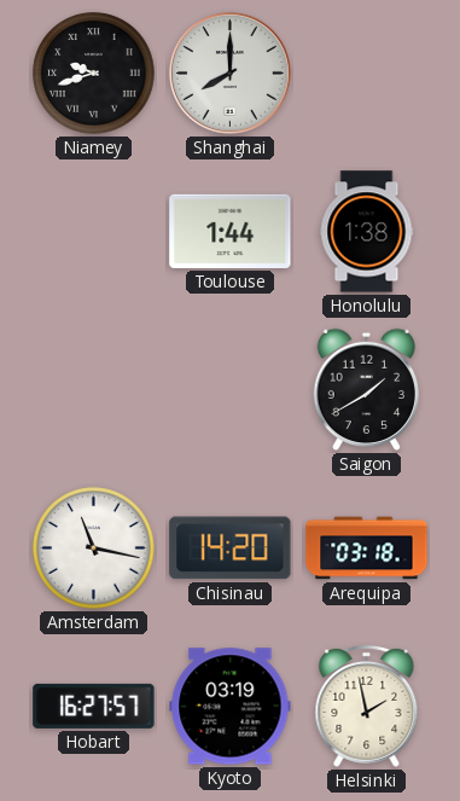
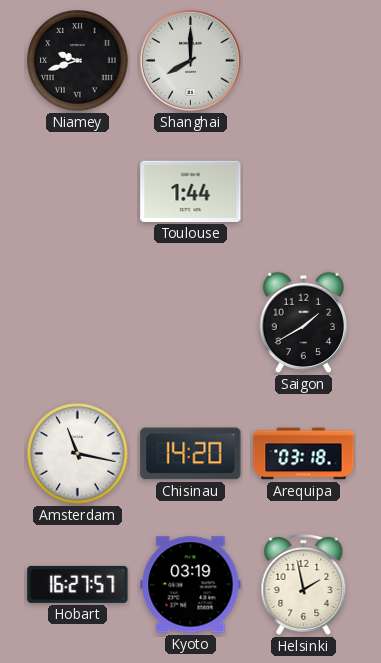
Honolulu: 1:38 -> none (367, 232)
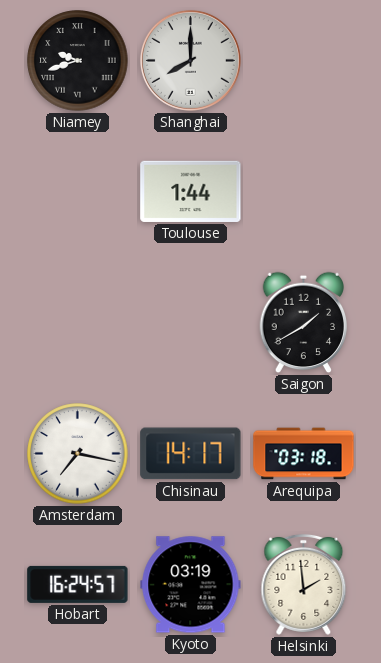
Amsterdam: 11:17 -> 7:17 (78, 454)
Chisinau: 14:20 -> 14:17 (191, 454)
Hobart: 16:27 -> 16:24 (78, 584)
Helsinki: 1:58 -> 1:59 (304, 584)
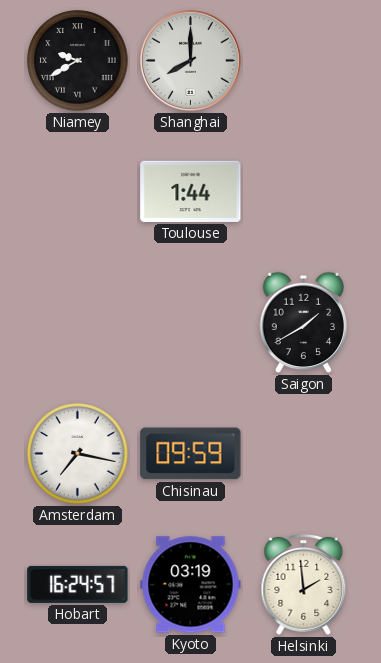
Niamey: 9:42 -> 9:40 (78, 61)
Chisinau: 14:17 -> 09:59 (191, 454)
Arequipa: 03:18 -> none (304, 454)
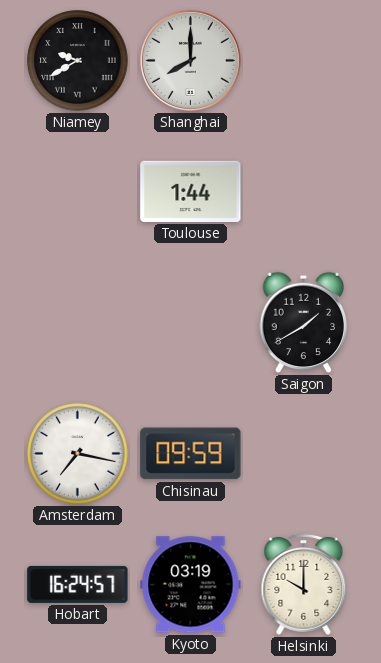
Helsinki: 1:59 -> 10:00 (304, 584)
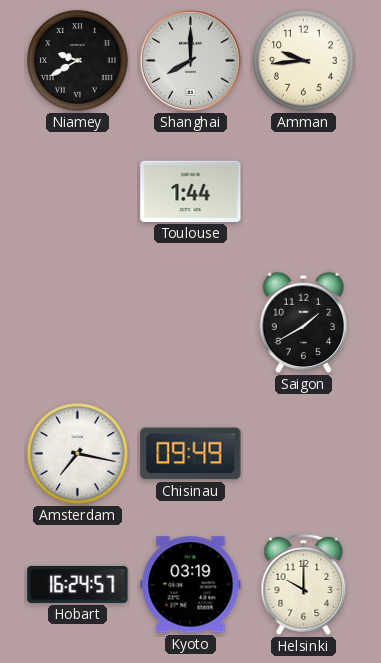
Amman: none -> 9:44 (304, 61)
Chisinau: 09:59 -> 09:49 (191, 454)
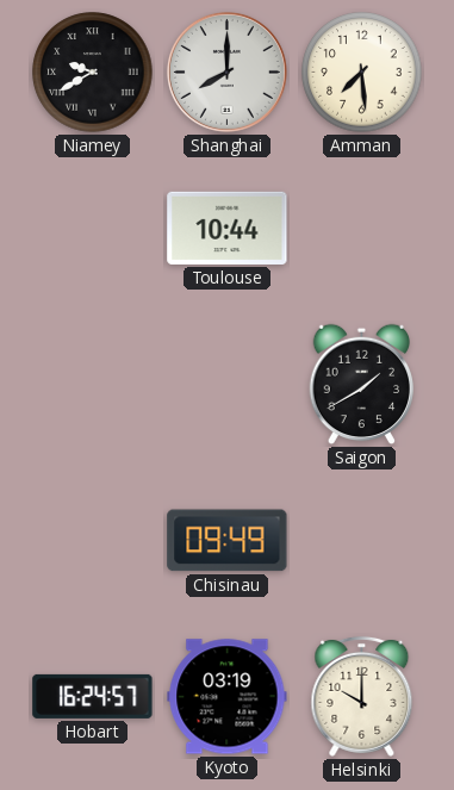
Amman: 9:44 -> 7:29 (362, 73)
Toulouse: 1:44 -> 10:44 (228, 228)
Amsterdam: 7:17 -> none (78, 454)
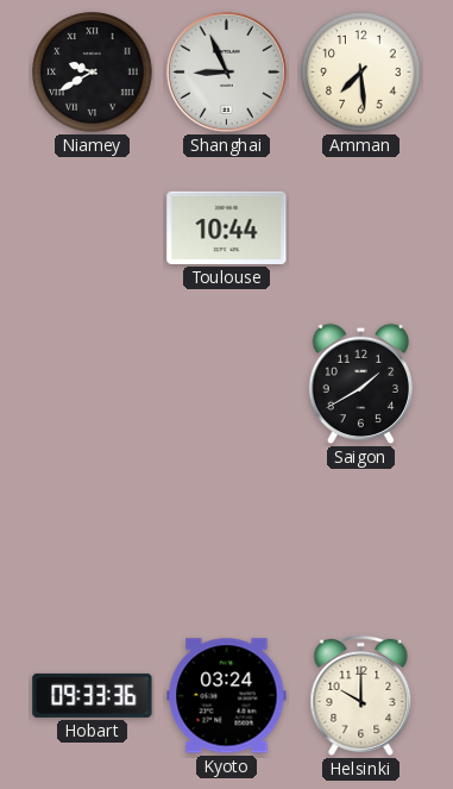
Shanghai: 8:00 -> 8:56 (226, 71)
Chisinau: 09:49 -> none (228, 541)
Hobart: 16:24 -> 09:33 (93, 695)
Kyoto: 03:19 -> 03:24 (227, 696)
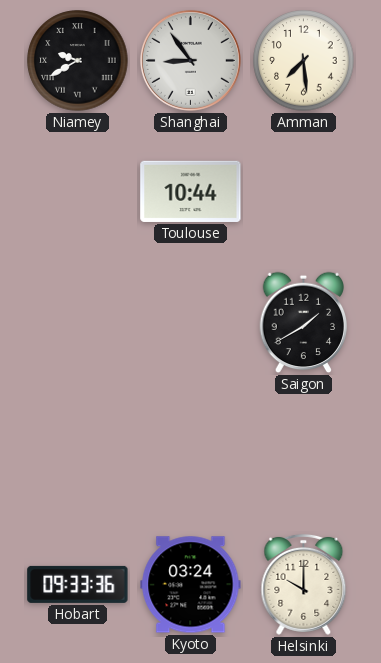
Shanghai: 8:56 -> 8:54 (190, 60)
